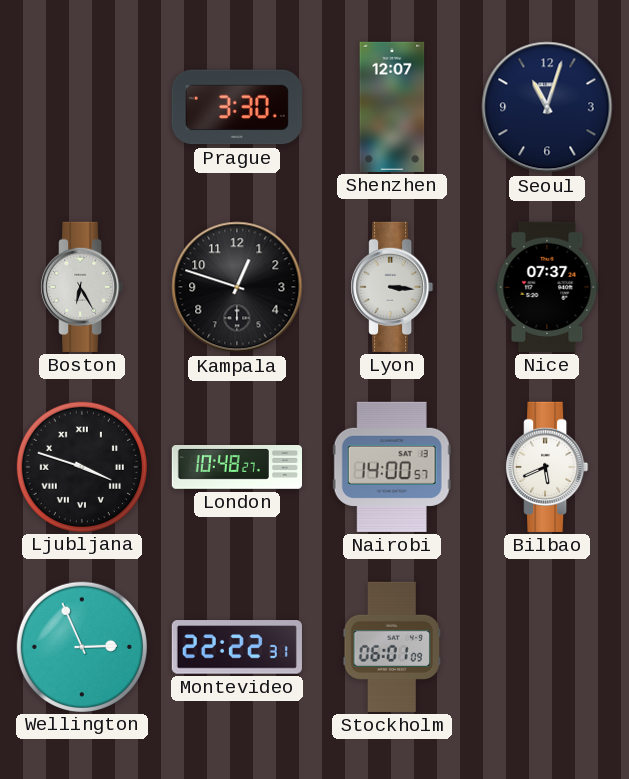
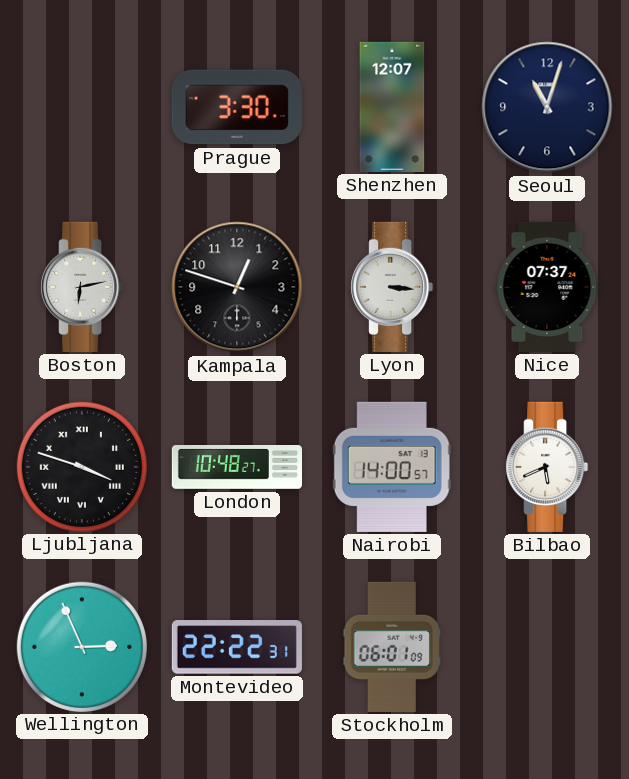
Boston: 6:25 -> 6:13 (82, 287)
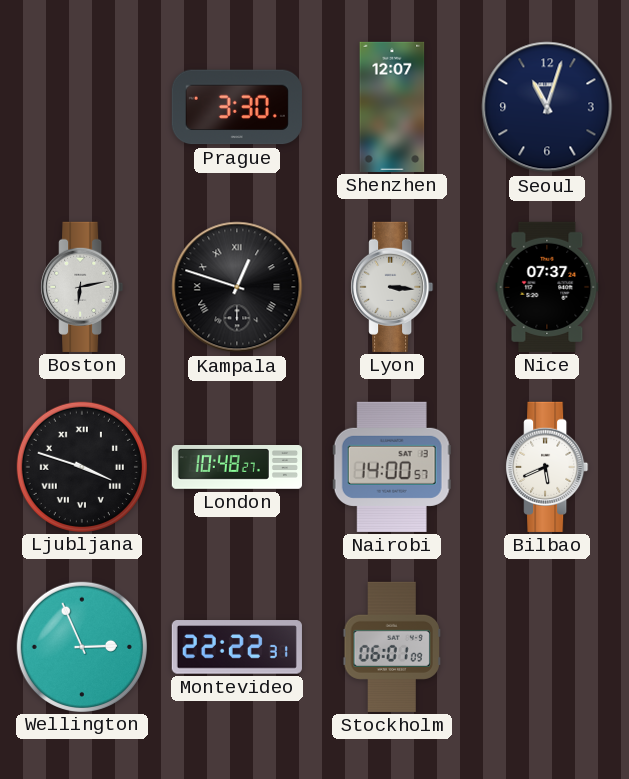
Kampala numerals: Arabic -> Roman (237, 287)
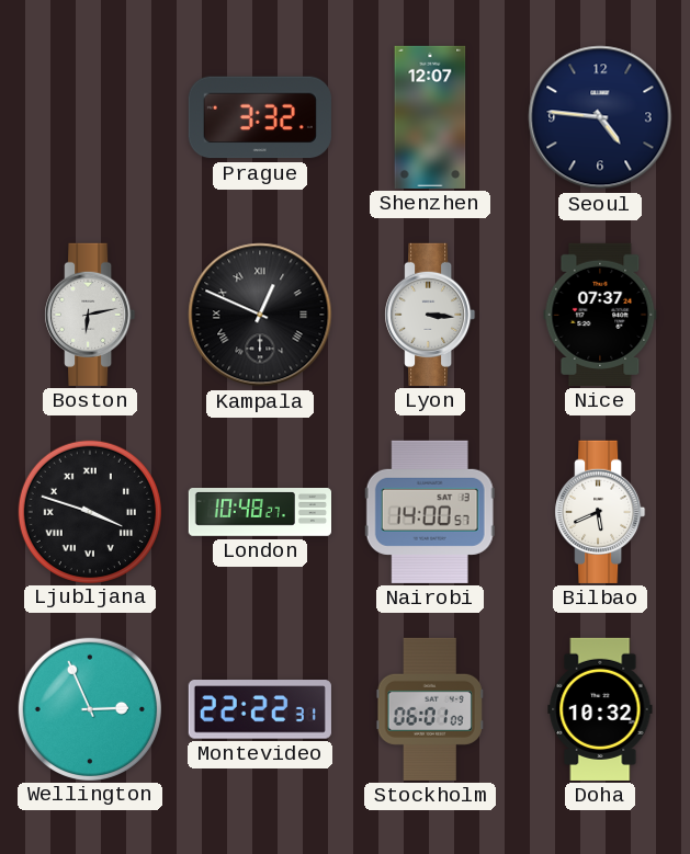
Prague: 3:30 -> 3:32 (260, 117)
Seoul: 11:03 -> 4:46 (600, 117)
Kampala: 12:48 -> 12:49 (260, 315)
Doha: none -> 10:32 (600, 709)
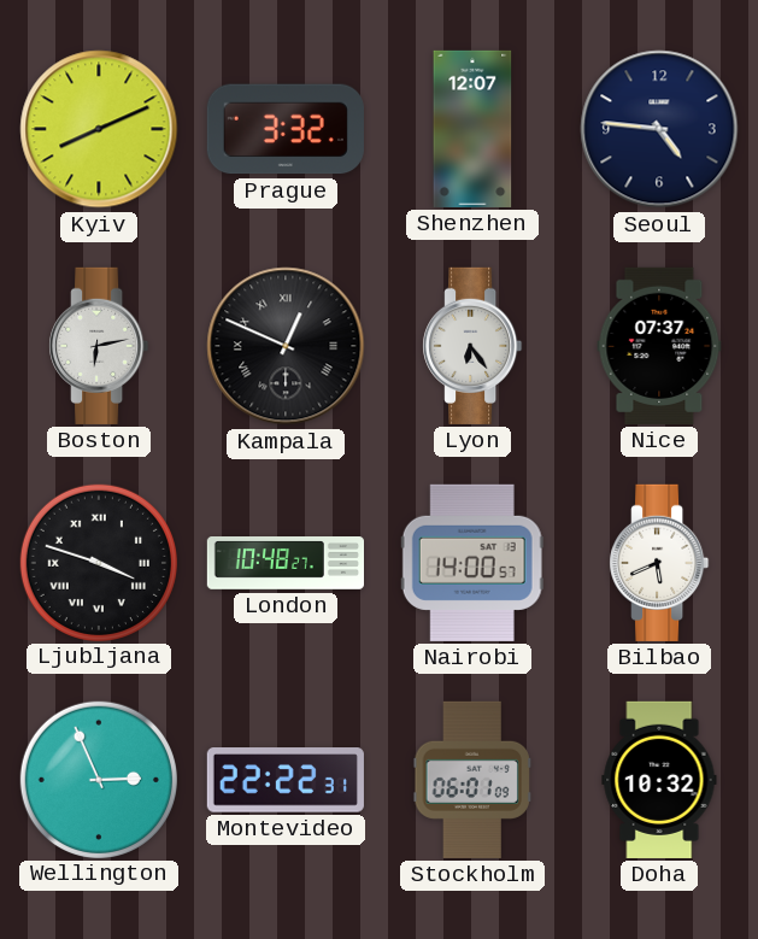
Kyiv: none -> 8:11 (99, 129)
Lyon: 3:16 -> 6:24 (472, 346)
